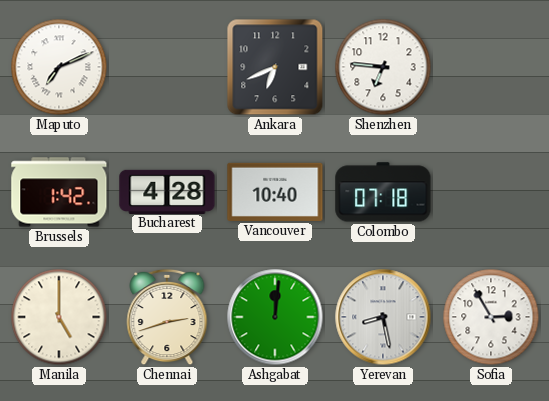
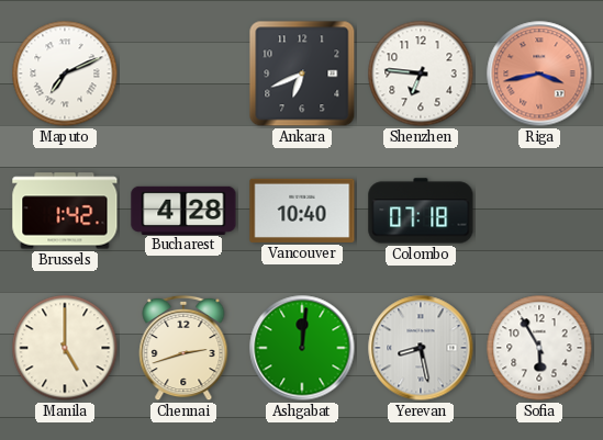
Riga: none -> 3:43 (539, 74)
Sofia: 2:55 -> 5:55 (539, 348)
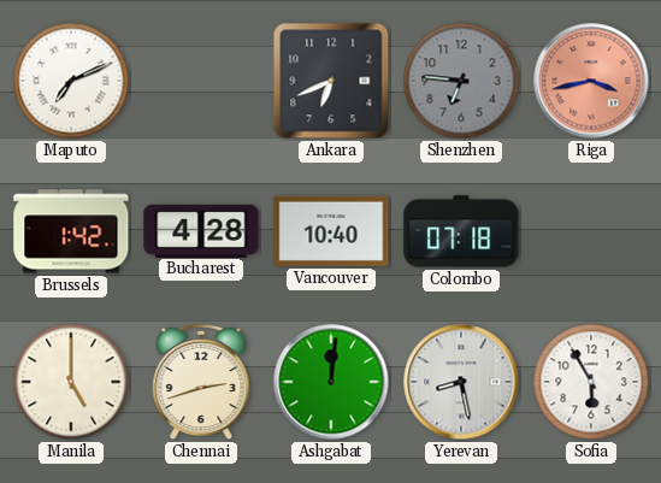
Shenzhen dial: white -> grey (461, 81)
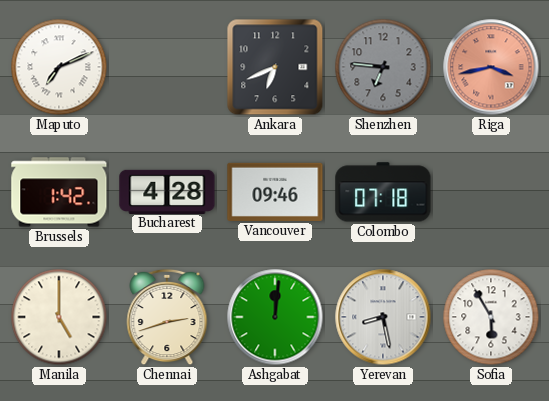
Vancouver: 10:40 -> 09:46 (275, 192)
